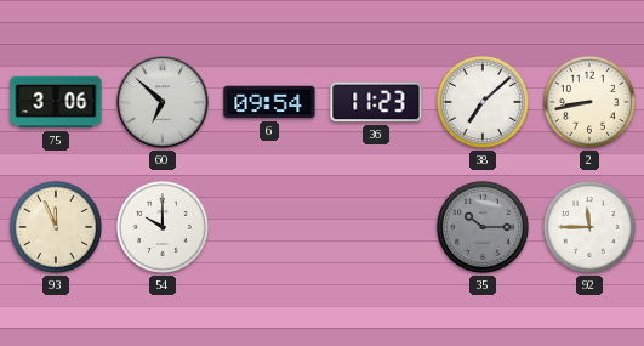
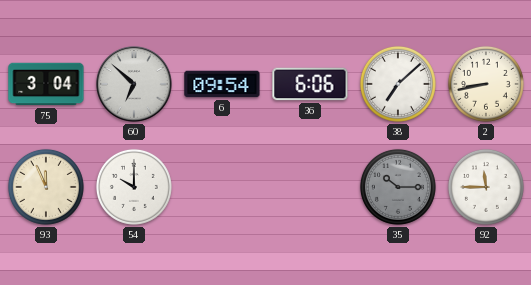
75: 3:06 -> 3:04 (46, 84)
36: 11:23 -> 6:06 (310, 84)
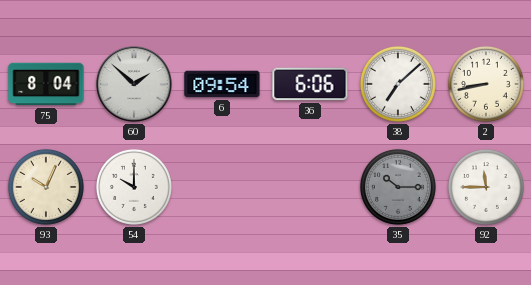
75: 3:04 -> 8:04 (46, 84)
60: 6:52 -> 1:52 (134, 84)
93: 11:56 -> 10:04 (46, 187)
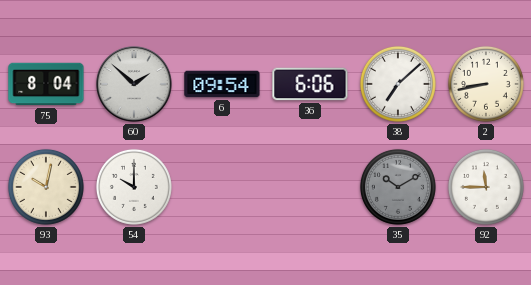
93: 10:04 -> 10:02 (46, 187)
35: 10:15 -> 10:10 (398, 187)
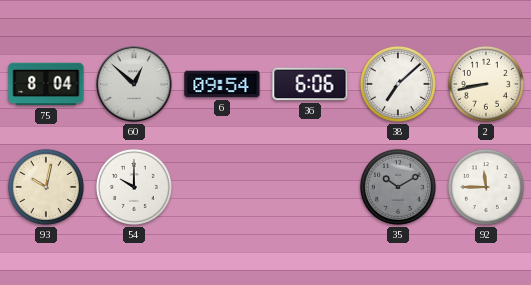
60: 1:52 -> 12:52 (134, 84)
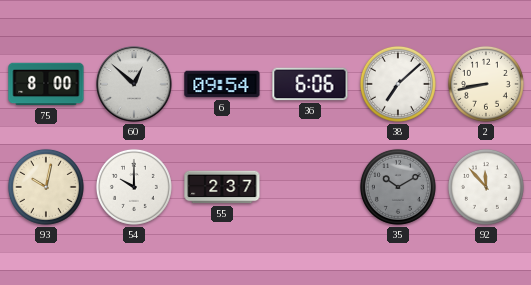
75: 8:04 -> 8:00 (46, 84)
55: none -> 2:37 (222, 187)
92: 11:45 -> 11:53 (486, 187)
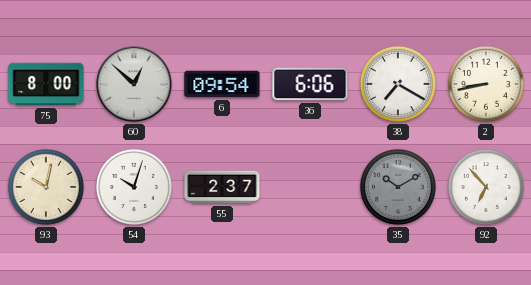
38: 7:08 -> 7:20 (398, 84)
54: 10:00 -> 10:03 (134, 187)
92: 11:53 -> 6:53 (486, 187)
